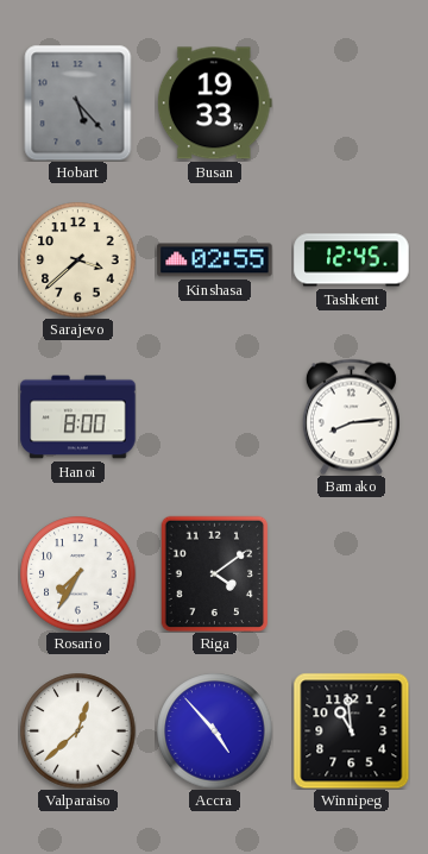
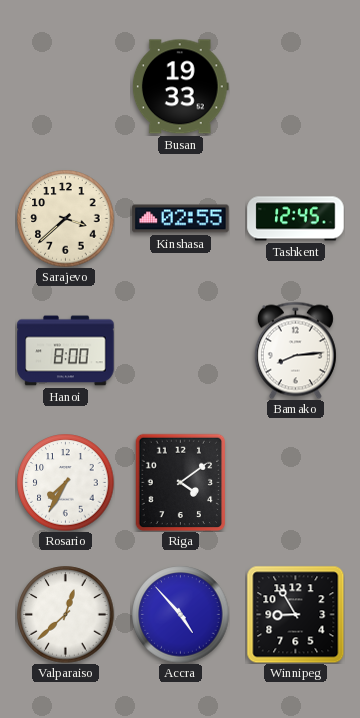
Hobart: 5:23 -> none (78, 102)
Winnipeg: 10:59 -> 8:55 (295, 614)
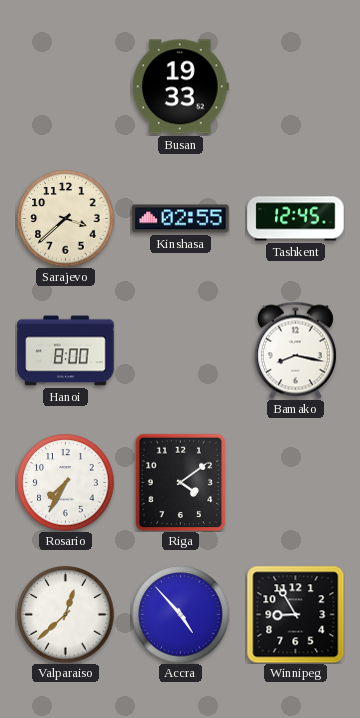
Bamako: 8:14 -> 8:17 (295, 350)
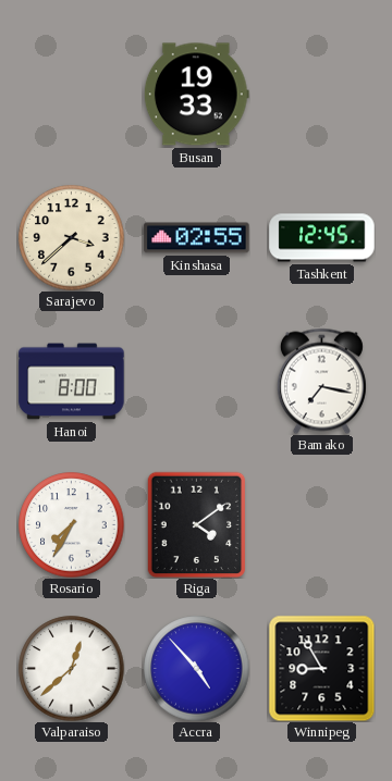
Bamako: 8:17 -> 7:17 (321, 381)
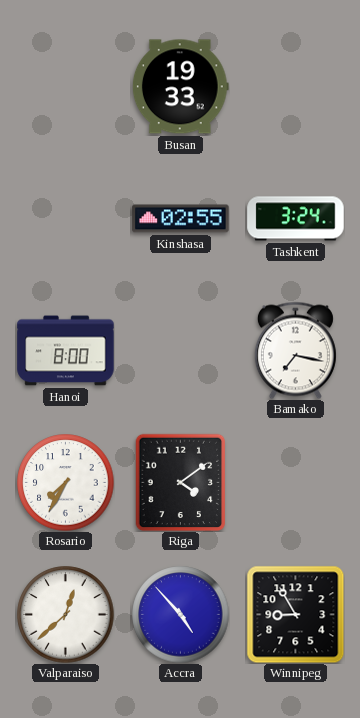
Sarajevo: 3:38 -> none (72, 238)
Tashkent: 12:45 -> 3:24 (296, 219)
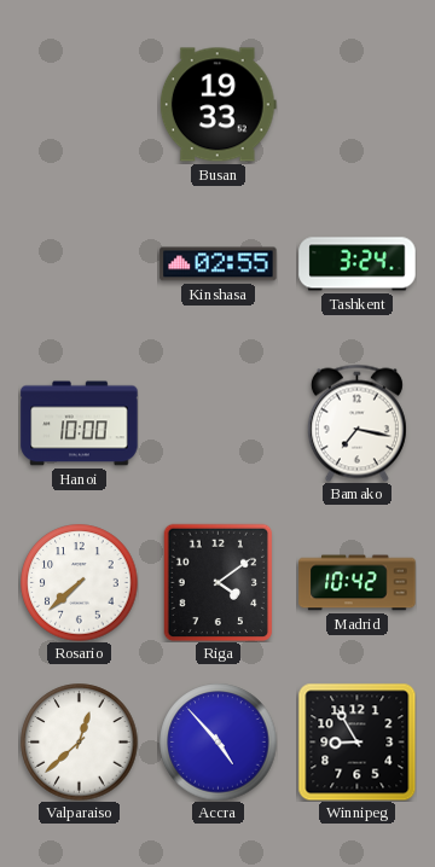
Hanoi: 8:00 -> 10:00 (80, 424)
Rosario: 7:35 -> 7:38 (80, 583)
Madrid: none -> 10:42 (358, 583)
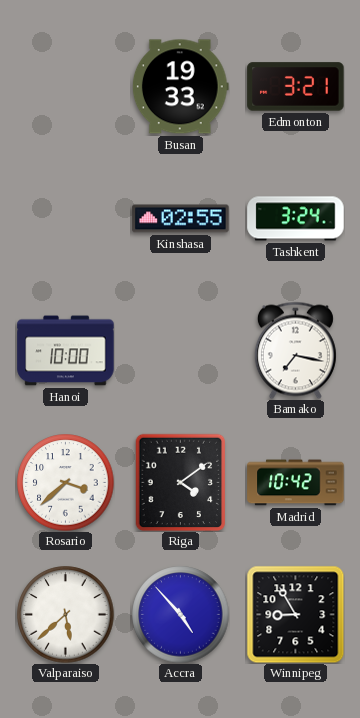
Edmonton: none -> 3:21 (296, 87)
Rosario: 7:38 -> 3:38 (66, 483)
Valparaiso: 12:38 -> 5:38 (66, 615)
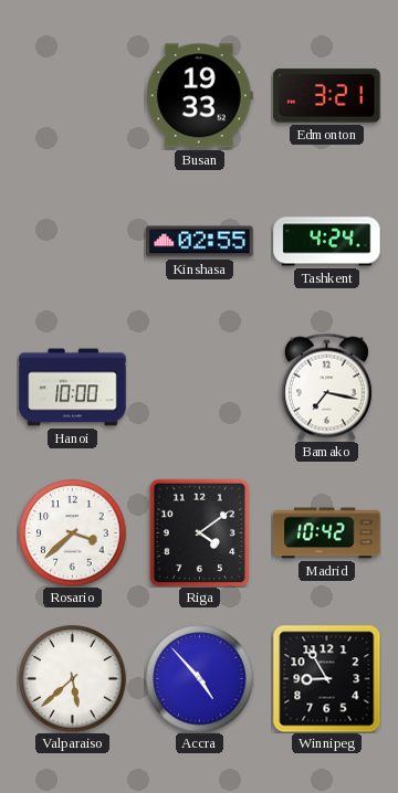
Tashkent: 3:24 -> 4:24 (327, 242)
